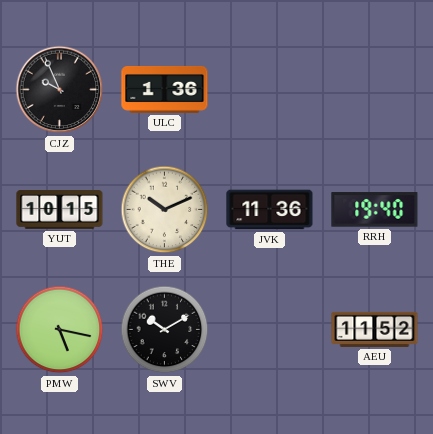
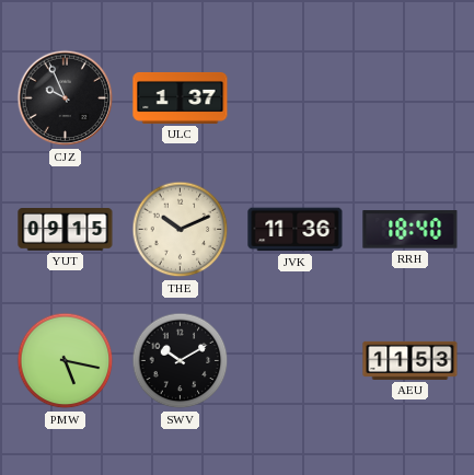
ULC: 1:36 -> 1:37 (181, 97)
YUT: 10:15 -> 09:15 (66, 230)
RRH: 19:40 -> 18:40 (411, 230)
AEU: 11:52 -> 11:53 (411, 360)
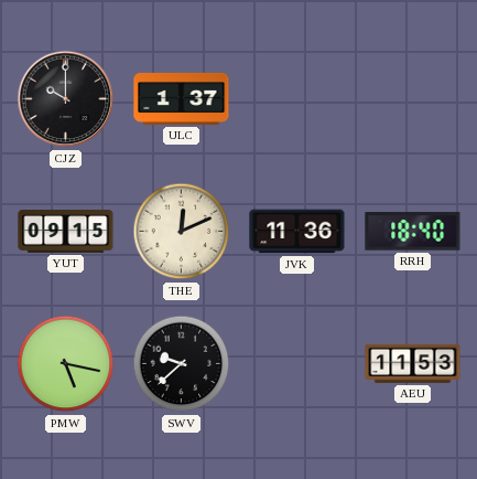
CJZ: 9:56 -> 10:00 (66, 99)
THE: 10:11 -> 12:11 (182, 232)
SWV: 10:10 -> 9:38 (182, 364)
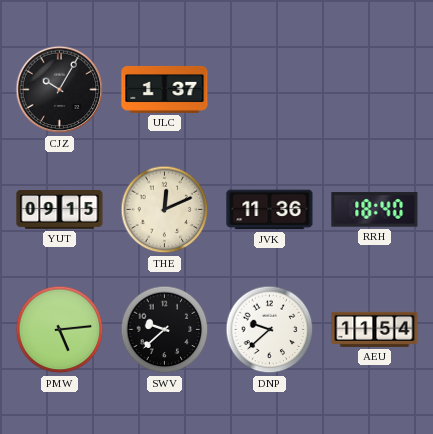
CJZ: 10:00 -> 10:05 (60, 90)
PMW: 5:17 -> 5:14 (60, 330)
DNP: none -> 9:38 (270, 330)
AEU: 11:53 -> 11:54 (375, 329)
